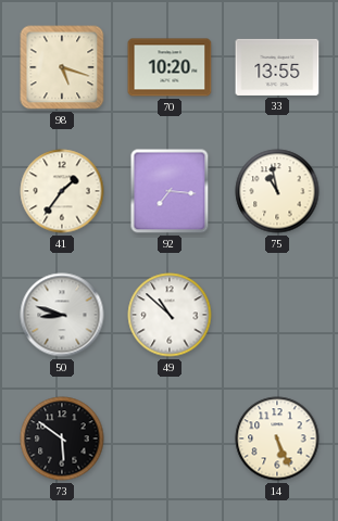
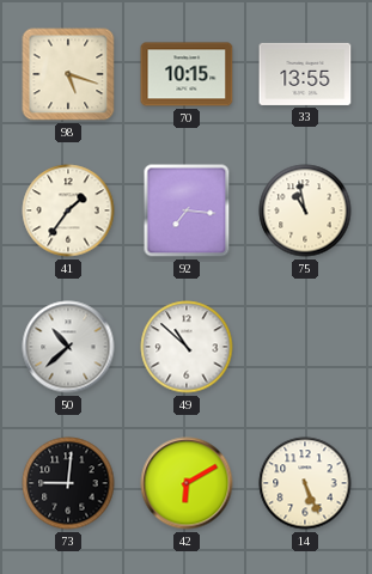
70: 10:20 -> 10:15 (187, 74)
50: 8:48 -> 10:38 (68, 347)
73: 5:51 -> 9:01 (68, 483)
42: none -> 6:10 (187, 483)
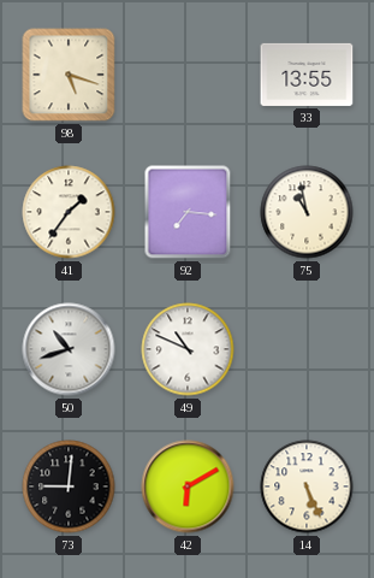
70: 10:15 -> none (187, 74)
50: 10:38 -> 10:42 (69, 349)
49: 10:52 -> 10:49 (188, 349)
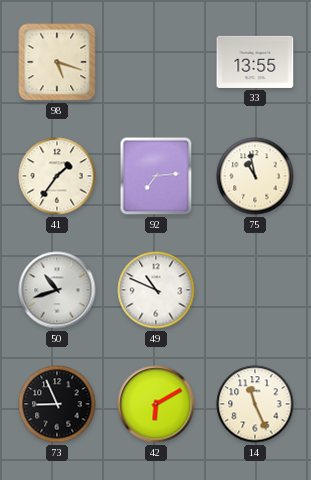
92: 7:16 -> 7:14 (156, 176)
73: 9:01 -> 8:56 (57, 404)
14: 5:26 -> 11:26 (255, 404)
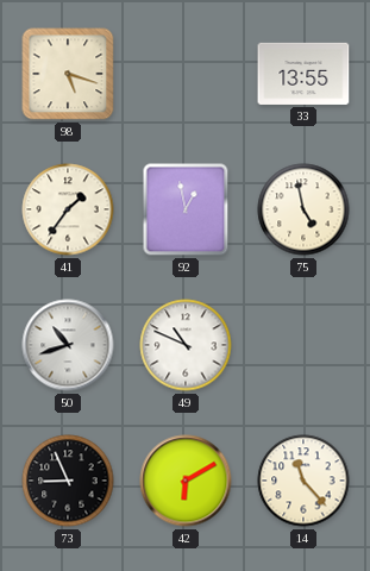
92: 7:14 -> 12:58 (186, 209)
75: 10:58 -> 4:58 (303, 209)
14: 11:26 -> 11:23 (303, 481)
